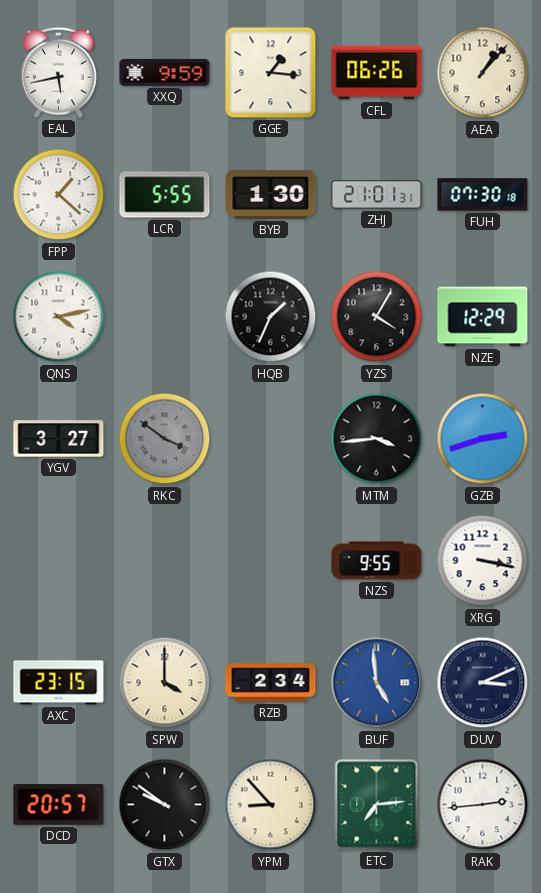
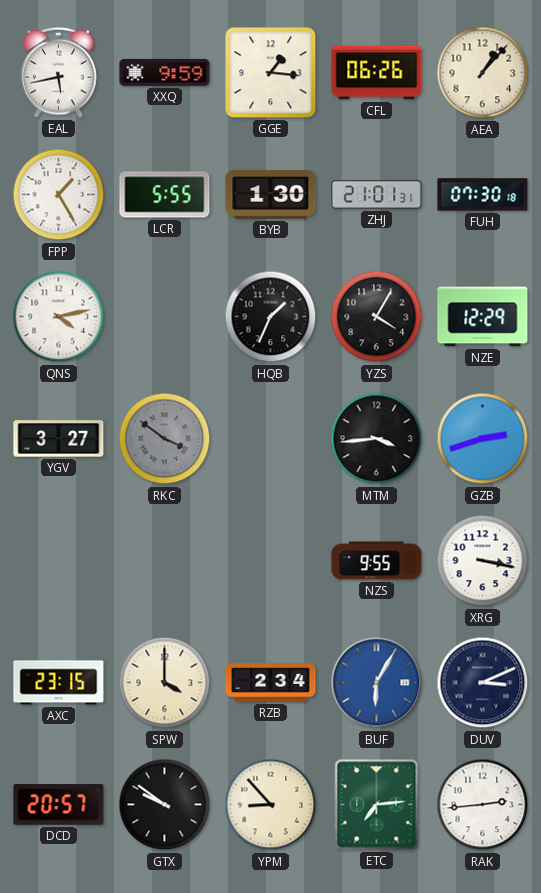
FPP: 1:22 -> 1:25 (59, 195)
BUF: 4:59 -> 6:05 (377, 683)
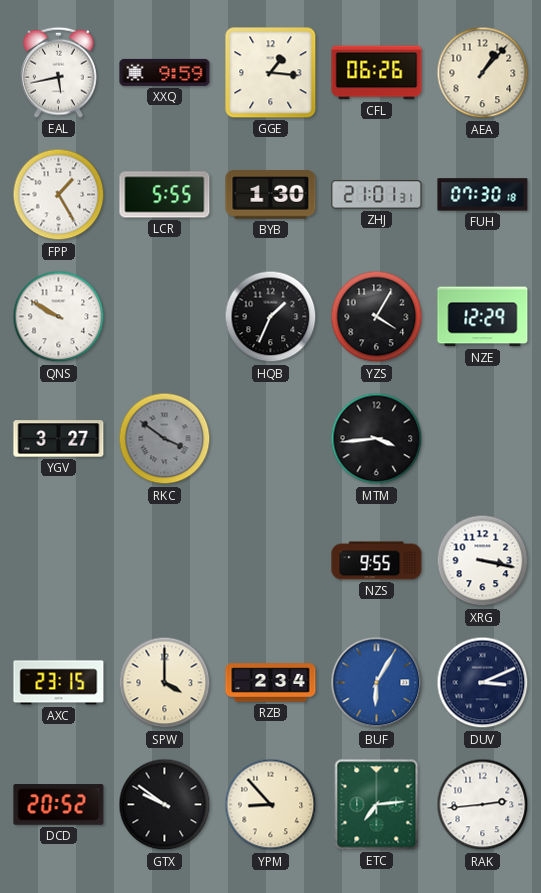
QNS: 4:13 -> 9:50 (59, 317)
GZB: 2:42 -> none (483, 439)
DCD: 20:57 -> 20:52 (59, 805)
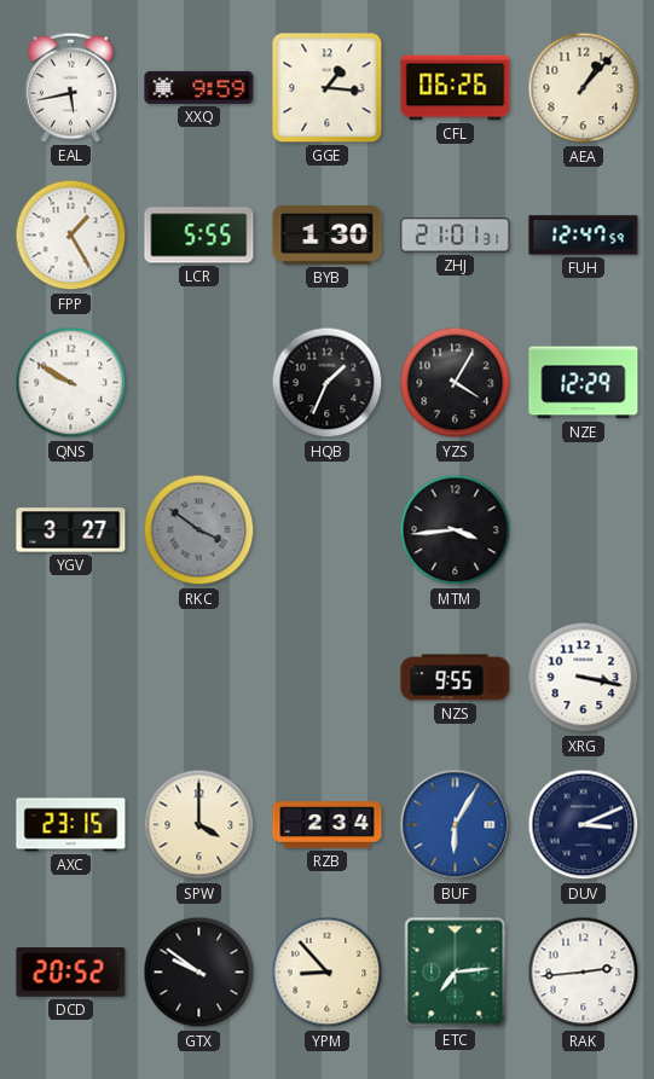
FUH: 07:30 -> 12:47 (584, 236)
